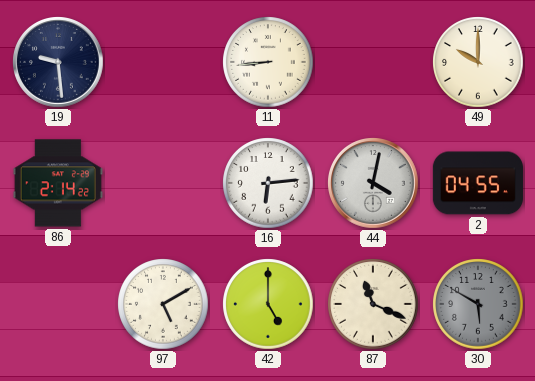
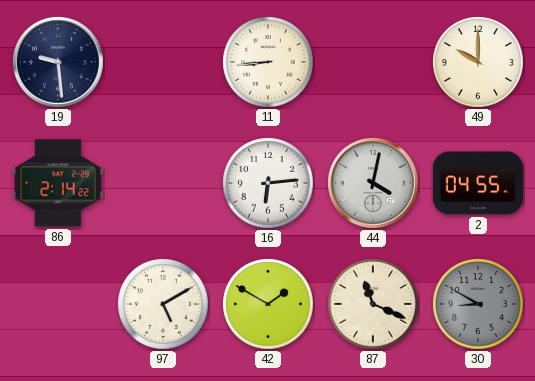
42: 5:00 -> 1:50 (268, 304)
30: 5:50 -> 8:50 (478, 304)
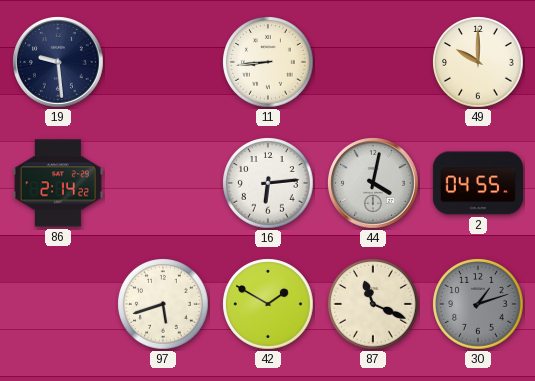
97: 5:10 -> 5:42 (163, 304)
30: 8:50 -> 1:12 (478, 304)
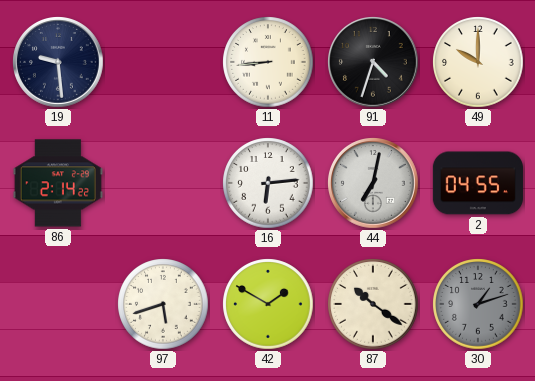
91: none -> 4:33 (374, 63)
44: 4:02 -> 7:02 (374, 184)
87: 11:19 -> 10:21 (373, 304)
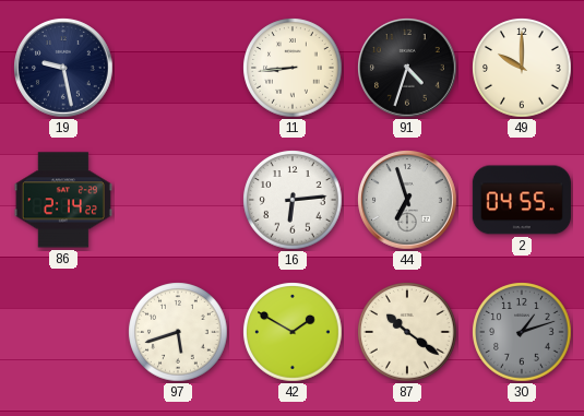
19: 9:29 -> 9:28 (64, 69)
44: 7:02 -> 6:57 (408, 201)
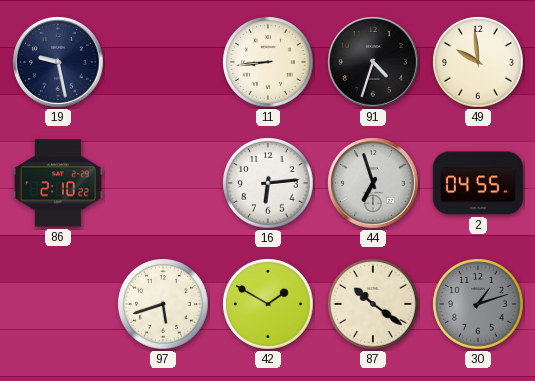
49: 10:00 -> 9:59 (478, 62)
86: 2:14 -> 2:10 (58, 183)
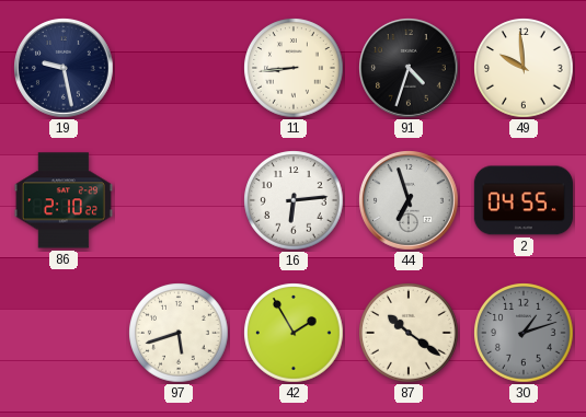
42: 1:50 -> 1:55 (294, 333)
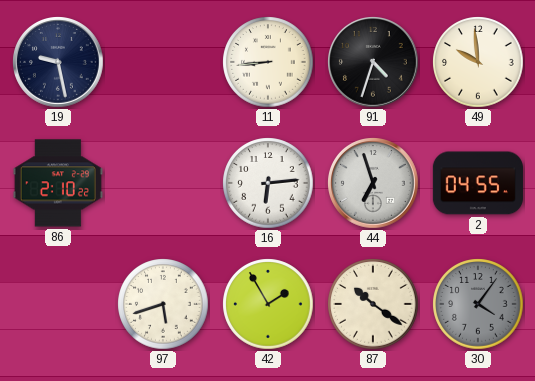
30: 1:12 -> 4:06 (478, 304)
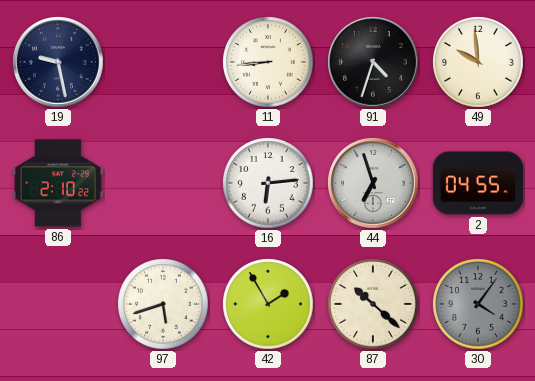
87: 10:21 -> 10:22 (373, 304)
